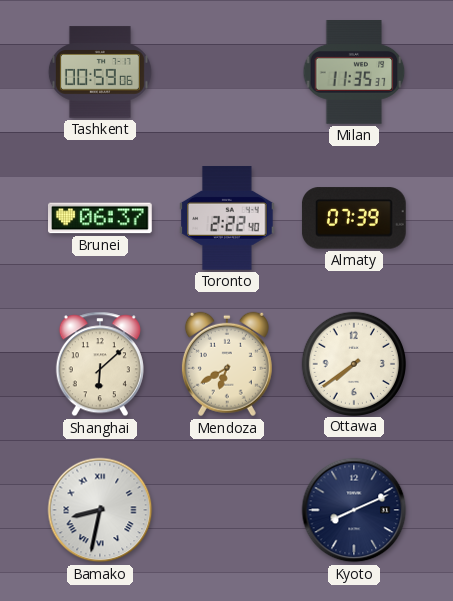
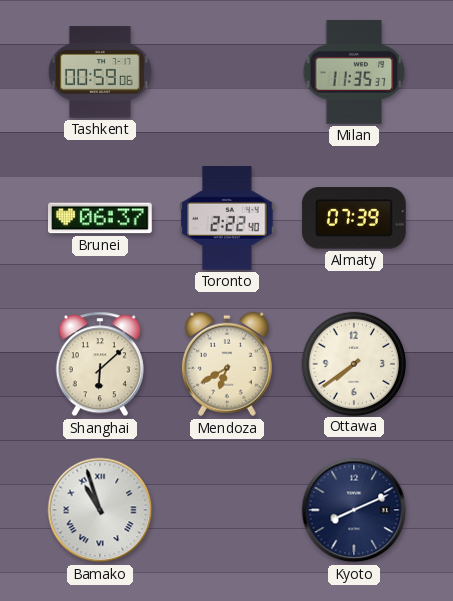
Bamako: 8:32 -> 10:57 (100, 510)
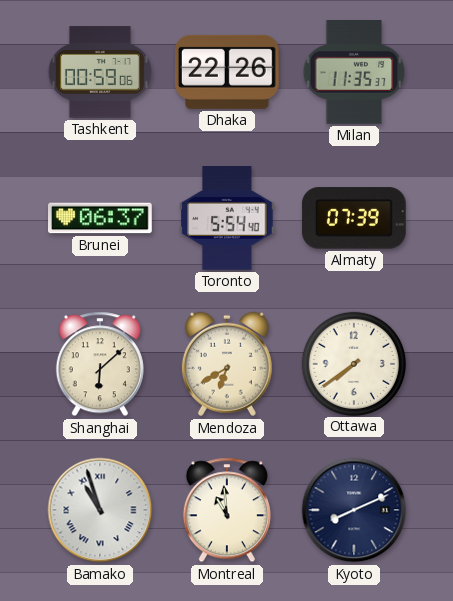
Dhaka: none -> 22:26 (227, 72)
Toronto: 2:22 -> 5:54 (227, 219)
Montreal: none -> 10:59 (227, 510)
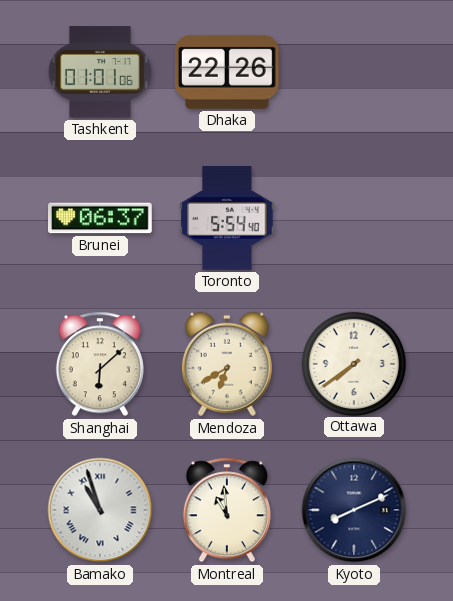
Tashkent: 00:59 -> 01:01 (100, 72)
Milan: 11:35 -> none (354, 73)
Almaty: 07:39 -> none (354, 218)
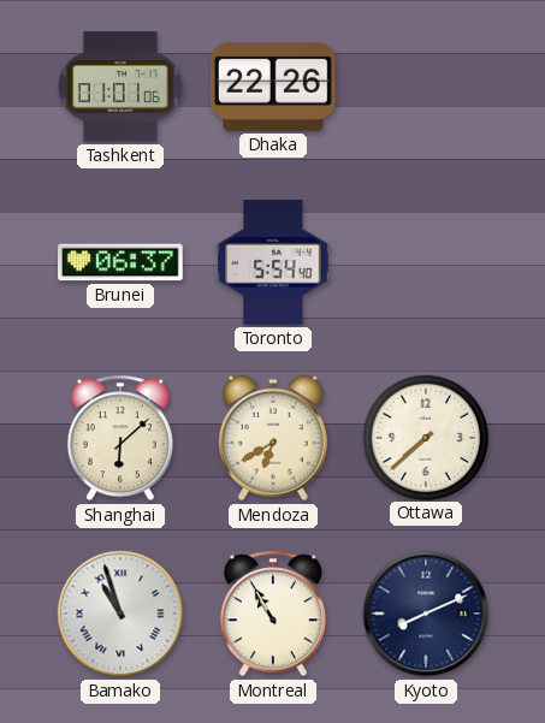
Ottawa: 7:39 -> 7:38 (425, 437)
Montreal: 10:59 -> 10:55 (273, 614)
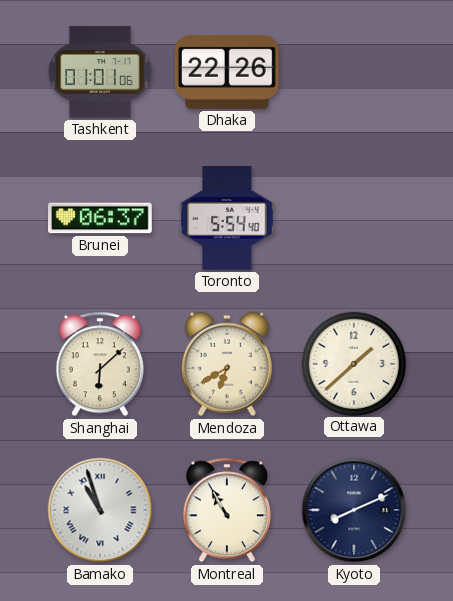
Ottawa: 7:38 -> 1:38 (353, 363)
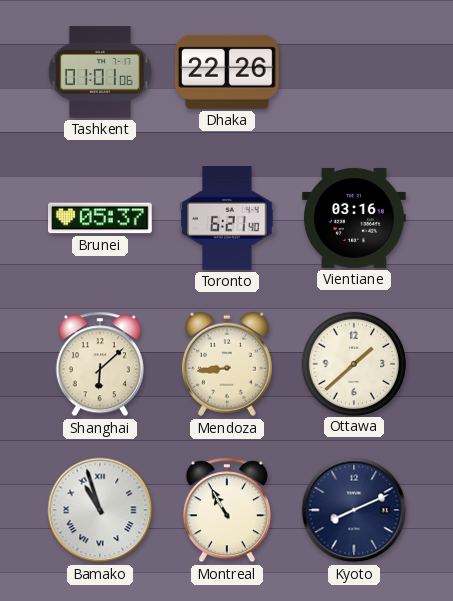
Brunei: 06:37 -> 05:37 (101, 218)
Toronto: 5:54 -> 6:21 (227, 219)
Vientiane: none -> 03:16 (355, 218)
Mendoza: 6:40 -> 8:44 (227, 364)
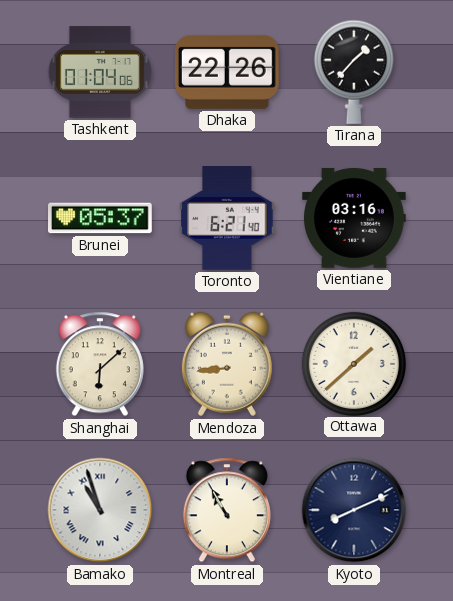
Tashkent: 01:01 -> 01:04 (100, 72)
Tirana: none -> 1:37 (354, 72)
